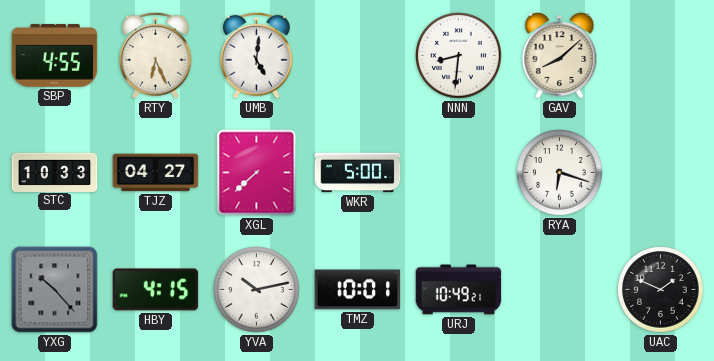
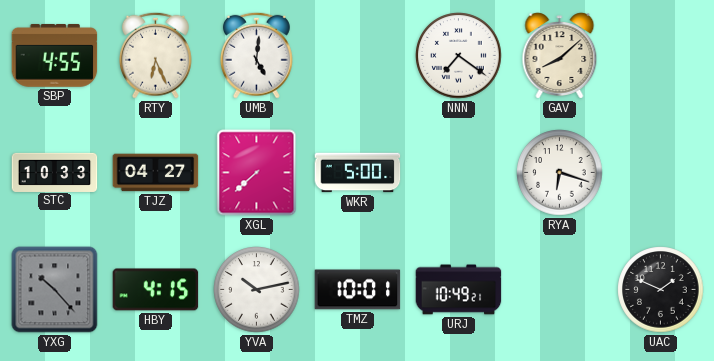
NNN: 8:31 -> 7:21 (459, 56)
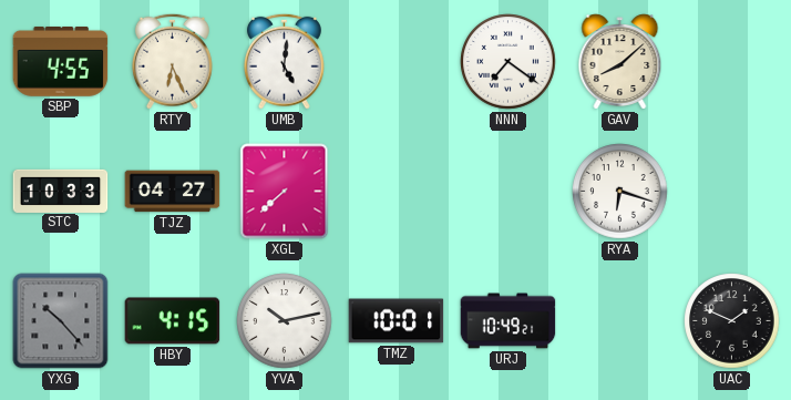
WKR: 5:00 -> none (358, 173)
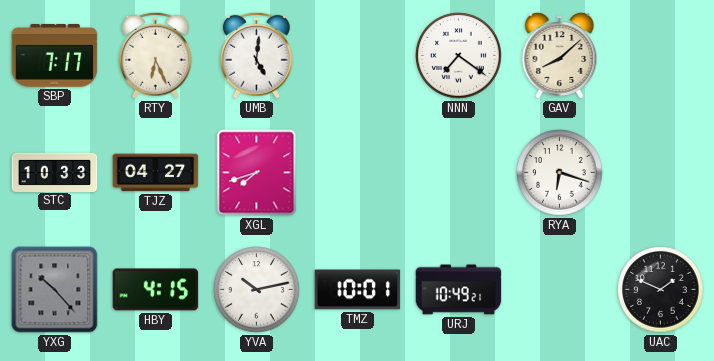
SBP: 4:55 -> 7:17 (55, 55)
XGL: 7:38 -> 7:42 (257, 173)
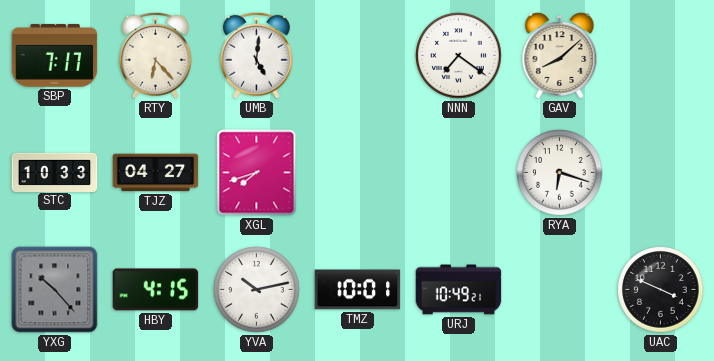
RTY: 6:26 -> 6:23 (155, 55)
UAC: 1:49 -> 3:49 (661, 290)
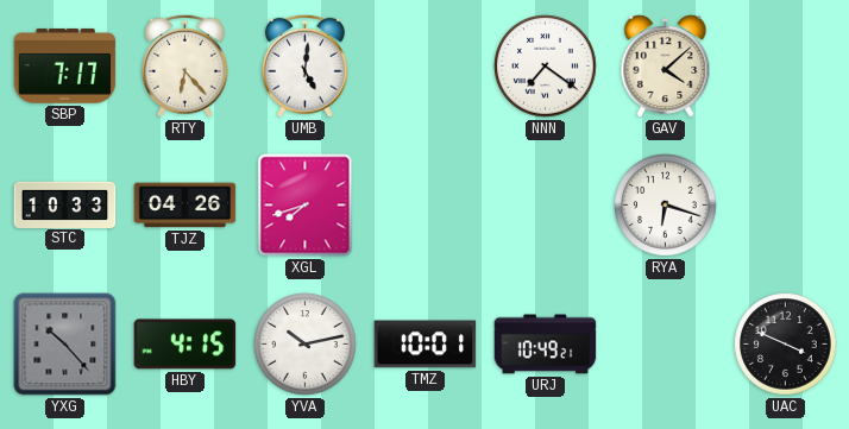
GAV: 8:08 -> 4:08 (666, 67)
TJZ: 04:27 -> 04:26 (185, 206)
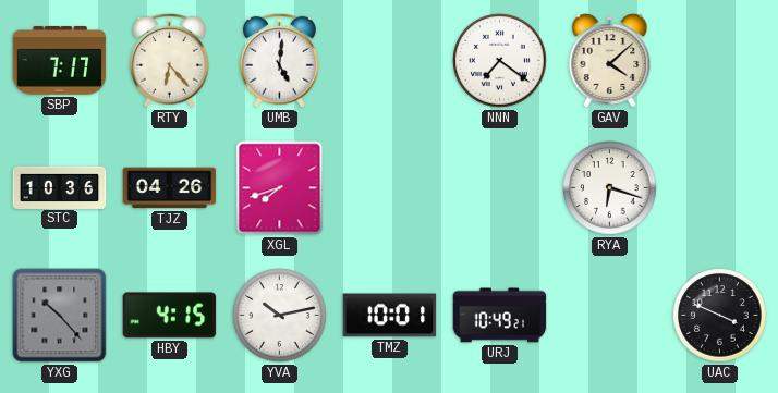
STC: 10:33 -> 10:36 (60, 187)
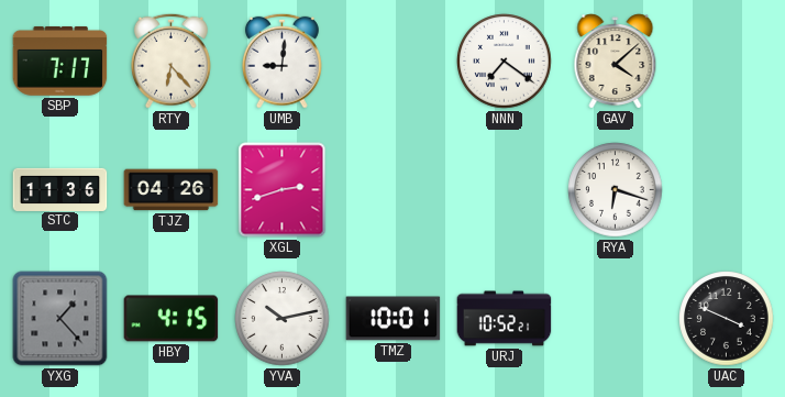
UMB: 5:01 -> 9:01 (281, 60)
STC: 10:36 -> 11:36 (60, 189)
XGL: 7:42 -> 2:42 (283, 190)
YXG: 10:23 -> 1:23 (60, 319)
URJ: 10:49 -> 10:52 (505, 319)
